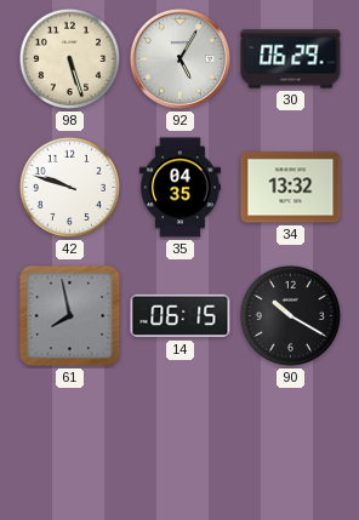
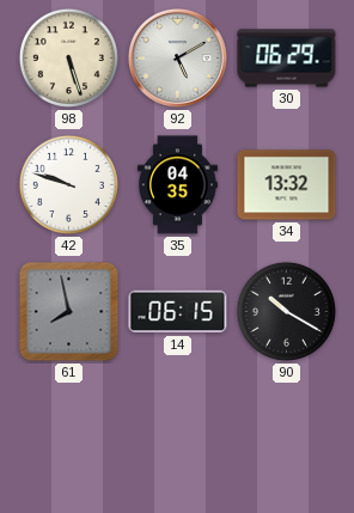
92: 5:05 -> 5:10 (177, 57)
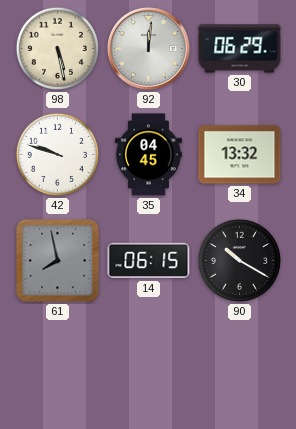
98: 5:27 -> 5:28 (57, 48)
92: 5:10 -> 12:01 (148, 48)
35: 04:35 -> 04:45 (148, 155)
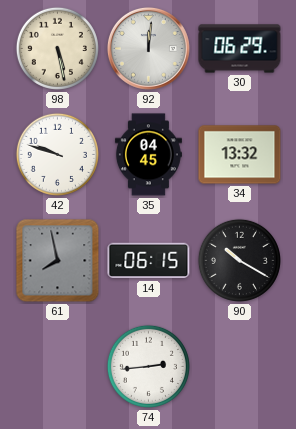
74: none -> 2:44 (148, 366)
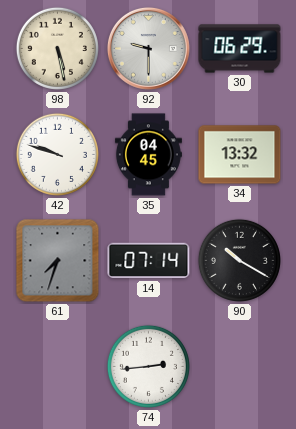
92: 12:01 -> 9:30 (148, 48)
61: 7:58 -> 7:33 (58, 261)
14: 06:15 -> 07:14 (149, 261)
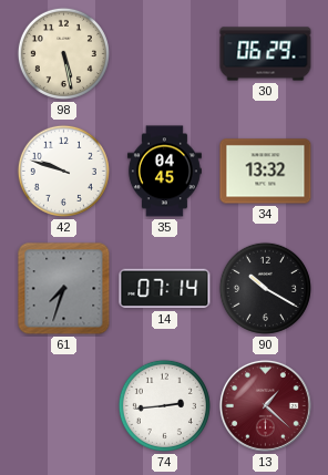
92: 9:30 -> none (148, 48)
13: none -> 1:22 (265, 405)
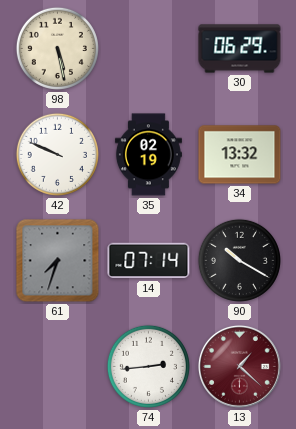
42: 9:48 -> 9:49 (57, 154)
35: 04:45 -> 02:19 (148, 155)
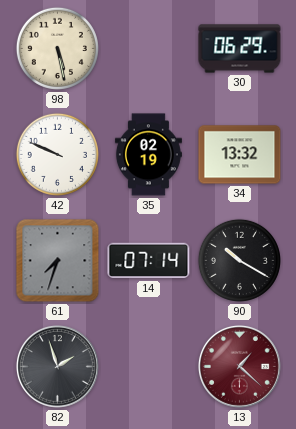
82: none -> 1:57 (57, 366)
74: 2:44 -> none (148, 366)
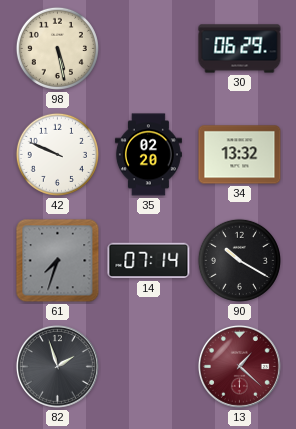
35: 02:19 -> 02:20 (148, 155)
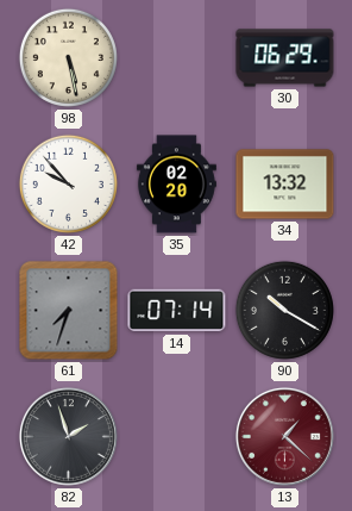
42: 9:49 -> 9:53 (68, 183)
